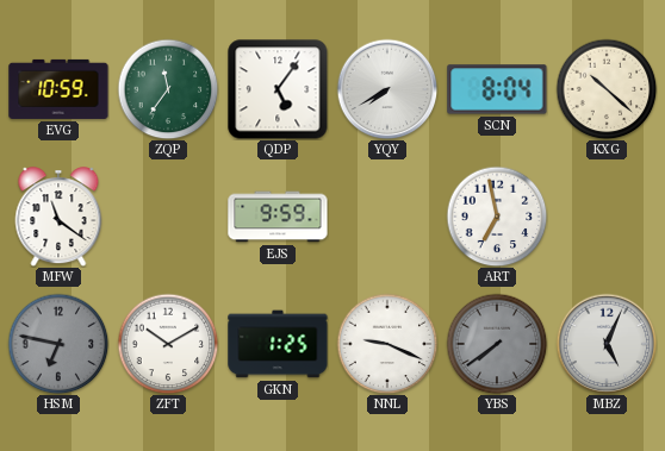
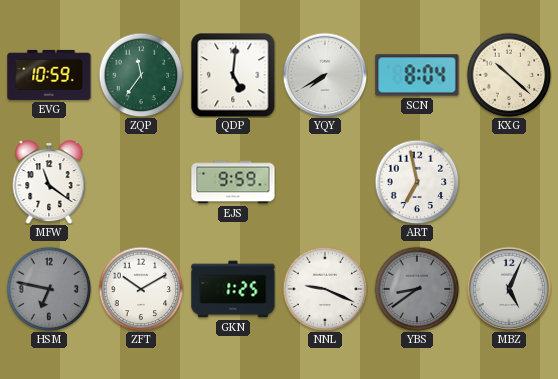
QDP: 5:06 -> 5:01 (233, 75)
YBS: 7:39 -> 8:39 (417, 289)
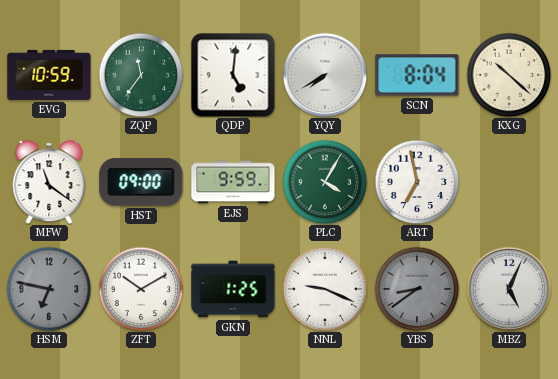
HST: none -> 09:00 (141, 182)
PLC: none -> 4:05 (325, 182)
